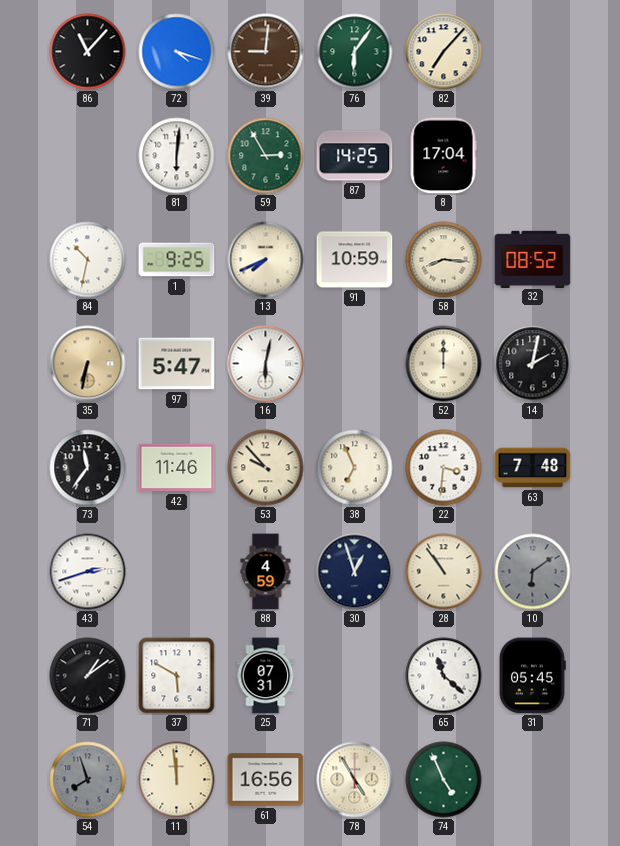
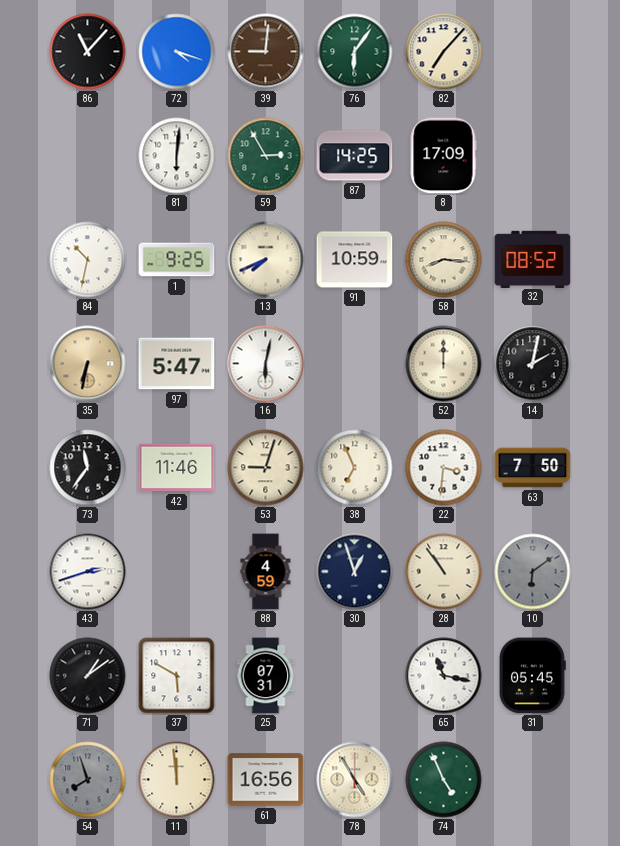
8: 17:04 -> 17:09 (443, 156)
53: 9:53 -> 9:03 (266, 468)
63: 7:48 -> 7:50 (533, 468)
65: 11:22 -> 11:17 (444, 676)
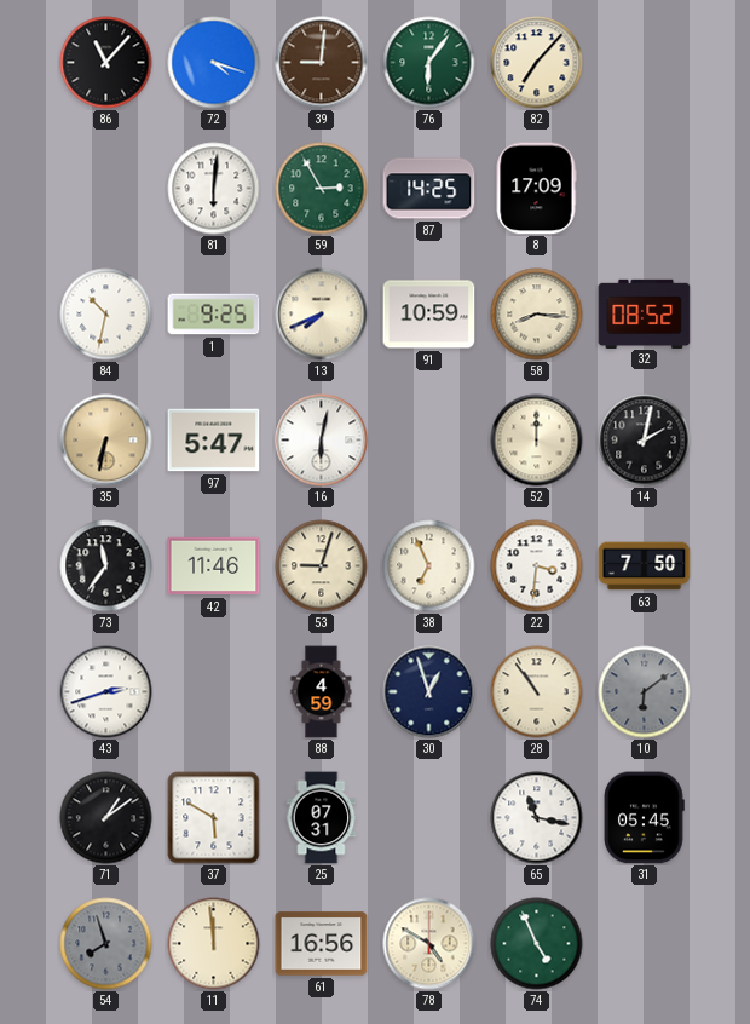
78: 4:55 -> 4:50 (429, 944)
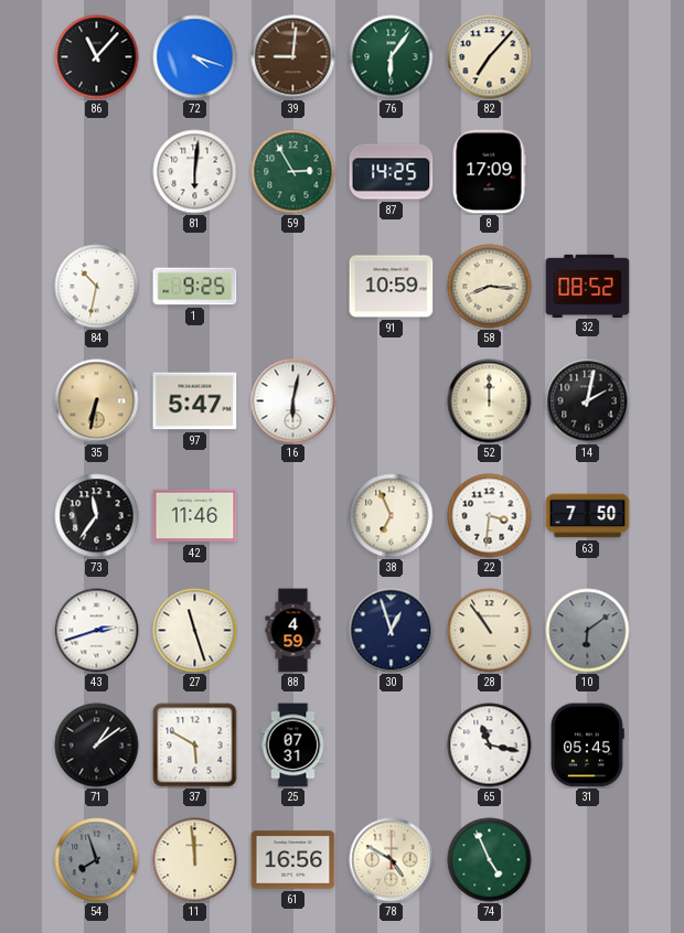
13: 7:41 -> none (322, 315)
53: 9:03 -> none (322, 566)
27: none -> 11:27 (195, 631)
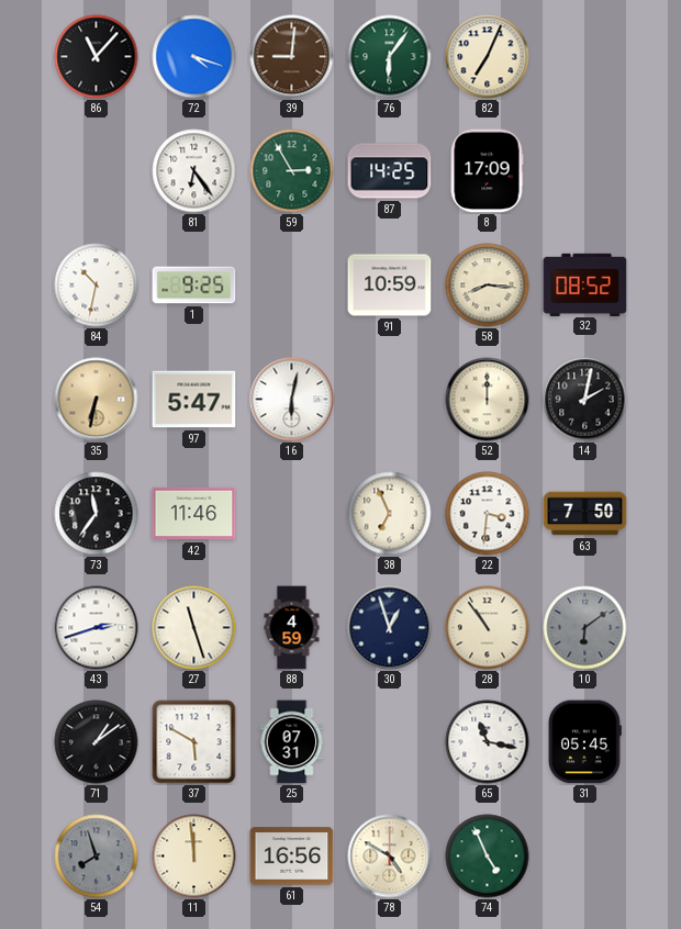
82: 7:07 -> 7:04 (488, 57)
81: 6:01 -> 6:24 (194, 171)
